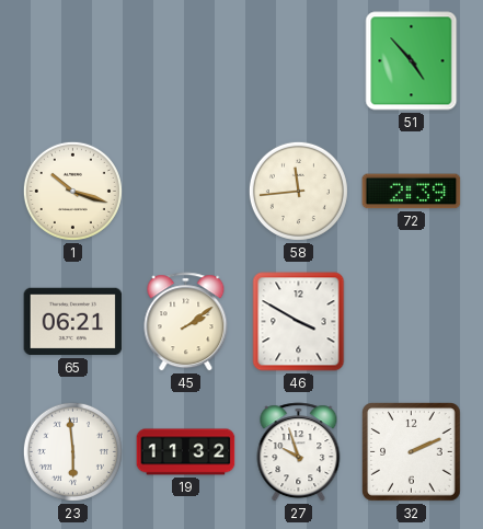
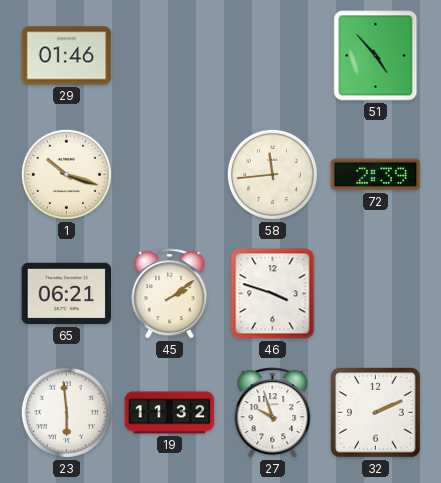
29: none -> 01:46 (67, 56)
46: 3:50 -> 3:48 (273, 294)
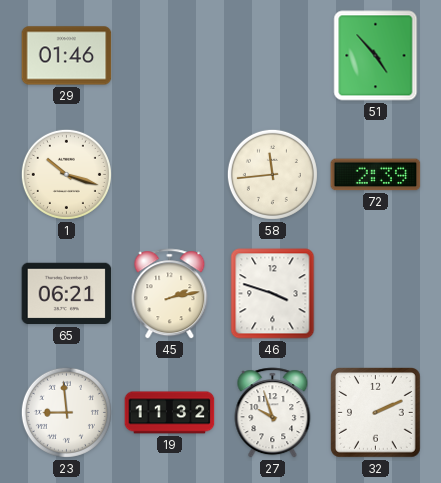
45: 2:09 -> 2:13 (170, 294)
23: 5:59 -> 8:59 (66, 412)
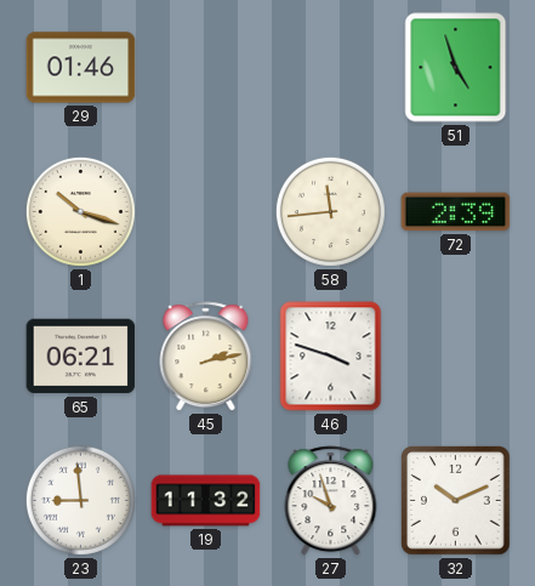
51: 4:53 -> 4:57 (456, 68)
32: 2:11 -> 10:11 (456, 501)
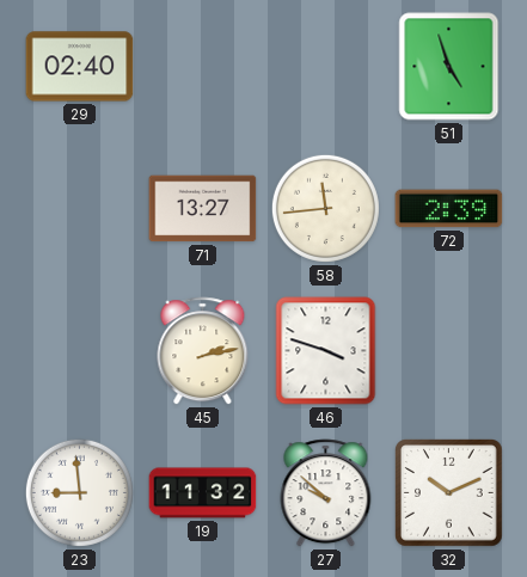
29: 01:46 -> 02:40 (80, 67)
1: 10:18 -> none (80, 211)
71: none -> 13:27 (203, 209)
65: 06:21 -> none (81, 357)
27: 9:57 -> 9:52 (326, 493)
